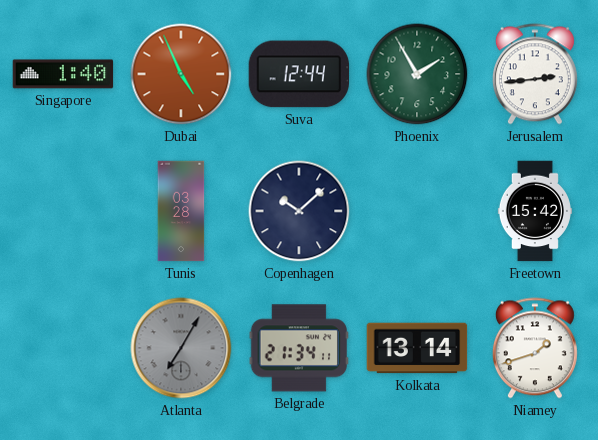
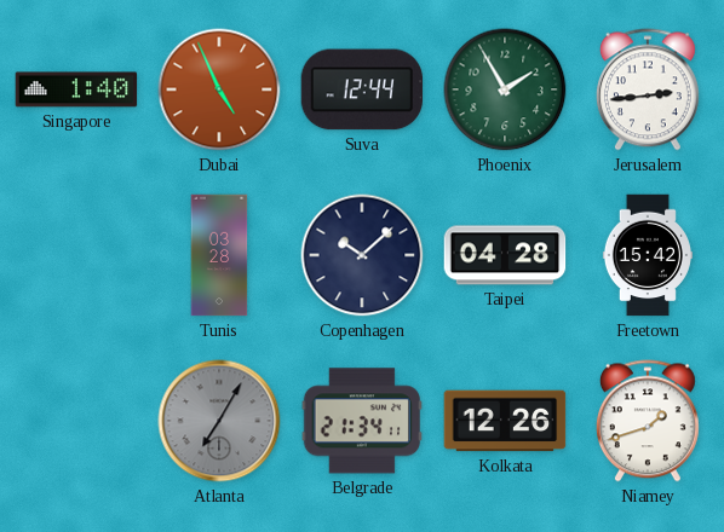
Taipei: none -> 04:28 (505, 255)
Kolkata: 13:14 -> 12:26 (505, 421)
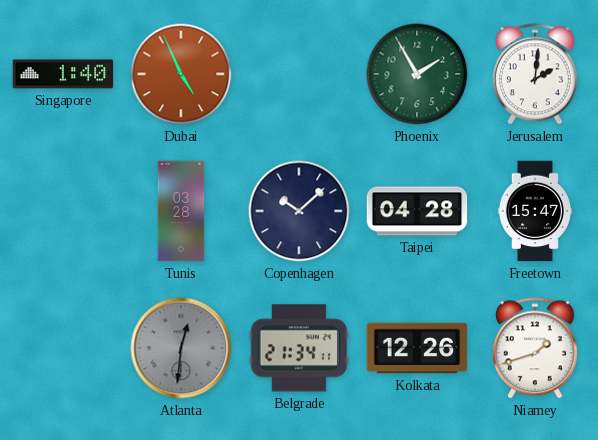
Suva: 12:44 -> none (362, 89)
Jerusalem: 2:44 -> 2:01 (535, 74)
Freetown: 15:42 -> 15:47 (535, 211)
Atlanta: 7:05 -> 12:31 (181, 348)
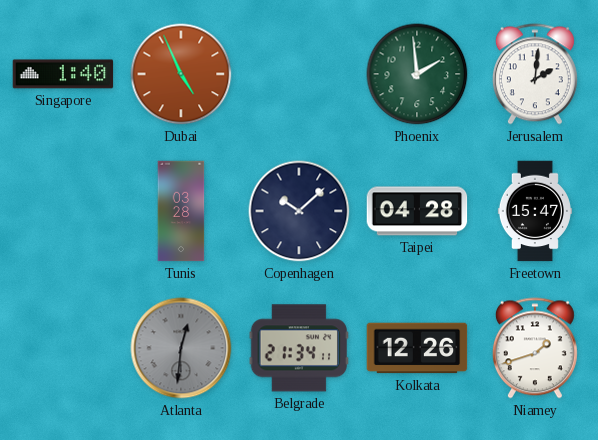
Phoenix: 1:55 -> 1:59 (417, 74)
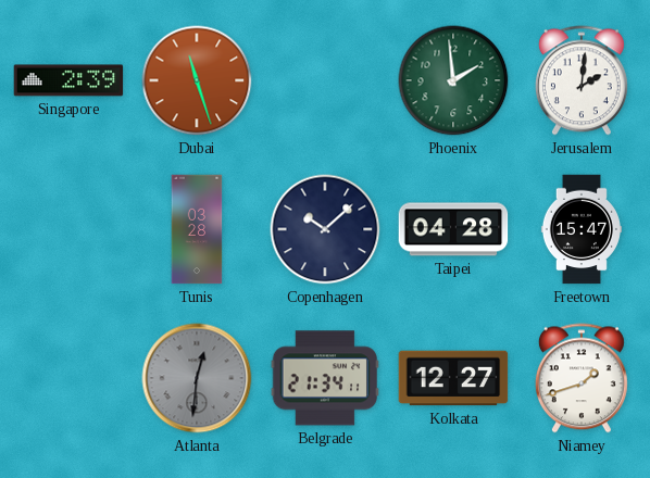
Singapore: 1:40 -> 2:39 (68, 80)
Dubai: 4:56 -> 11:27 (197, 80)
Kolkata: 12:26 -> 12:27 (453, 378)
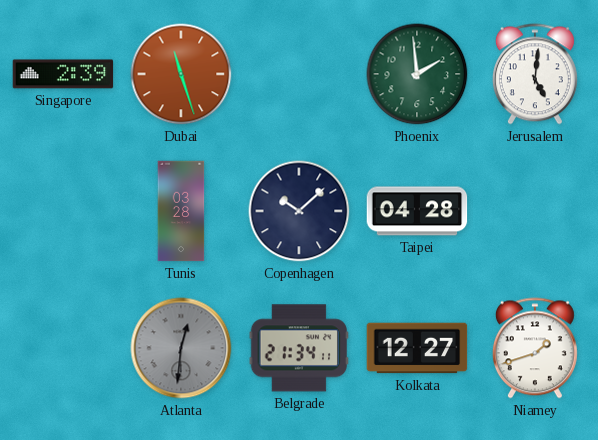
Jerusalem: 2:01 -> 5:01 (535, 74)
Freetown: 15:47 -> none (582, 229)
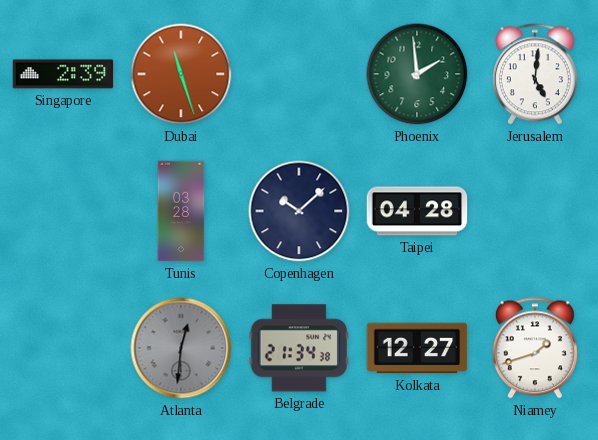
Belgrade: 21:34:11 -> 21:34:38 (299, 348)
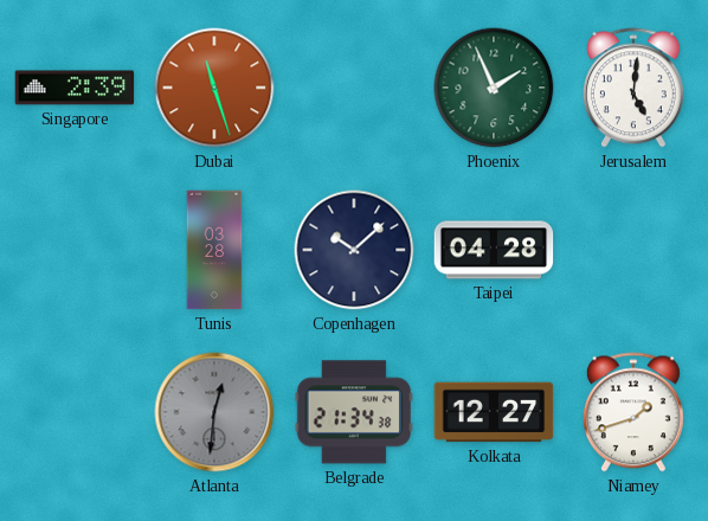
Phoenix: 1:59 -> 1:56 (494, 88)
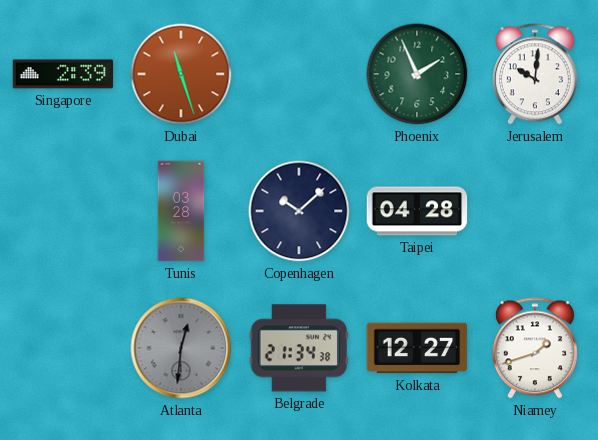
Jerusalem: 5:01 -> 10:01 (535, 74)
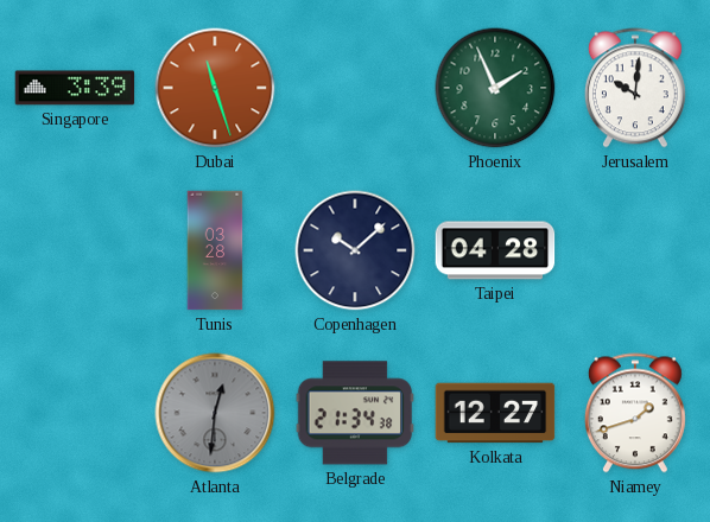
Singapore: 2:39 -> 3:39 (75, 88)
